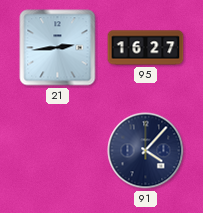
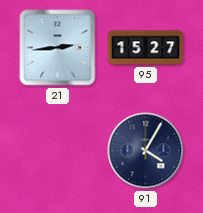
95: 16:27 -> 15:27 (146, 48)
91: 4:07 -> 4:05 (146, 151)
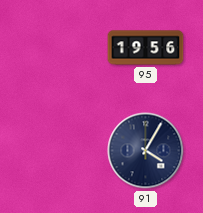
21: 2:44 -> none (58, 48)
95: 15:27 -> 19:56 (146, 48)
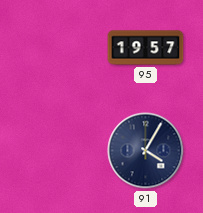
95: 19:56 -> 19:57 (146, 48)
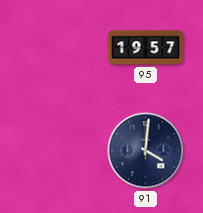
91: 4:05 -> 4:01 (146, 151)
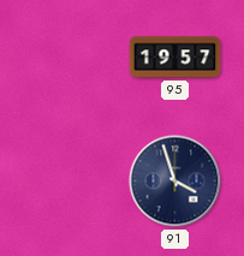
91: 4:01 -> 3:57 (175, 181)
